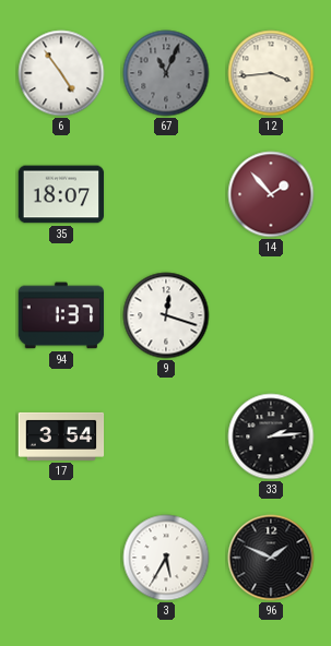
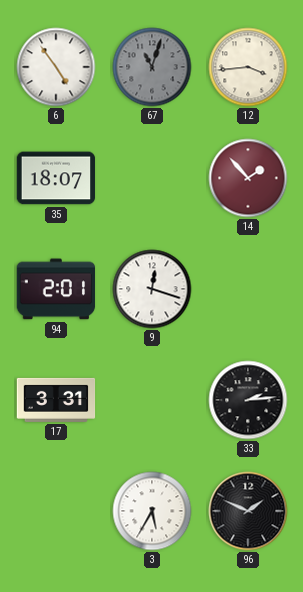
67: 11:04 -> 11:03 (152, 67)
94: 1:37 -> 2:01 (56, 289)
17: 3:54 -> 3:31 (56, 400)
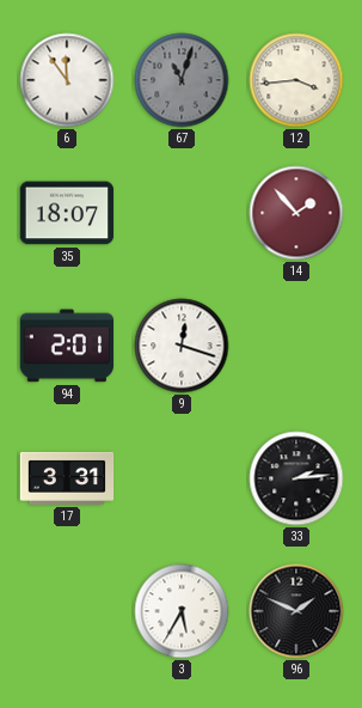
6: 4:54 -> 11:54 (67, 80)
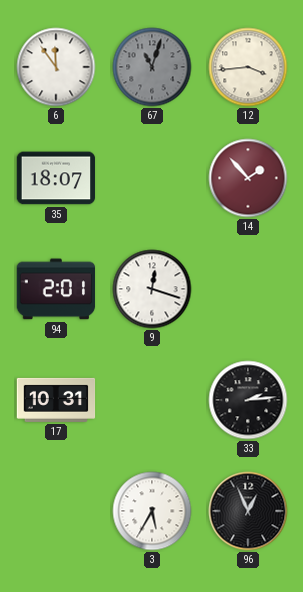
17: 3:31 -> 10:31 (56, 400)
96: 1:49 -> 12:56 (248, 511)
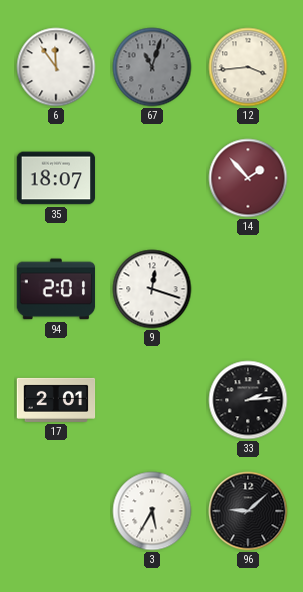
17: 10:31 -> 2:01 (56, 400)
96: 12:56 -> 9:08 (248, 511)
